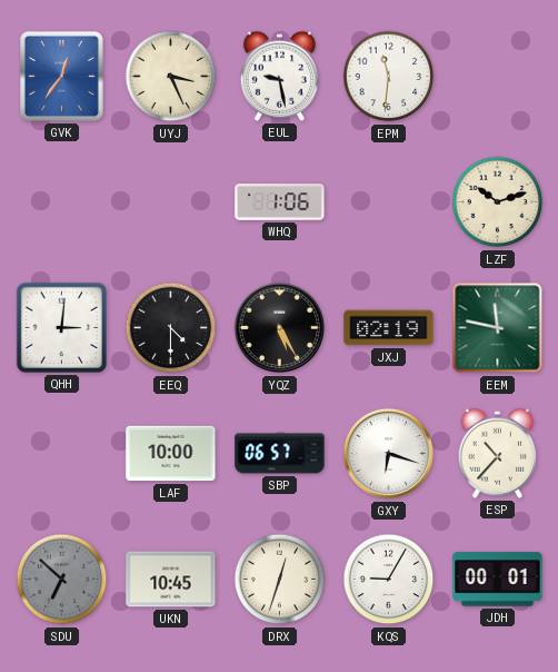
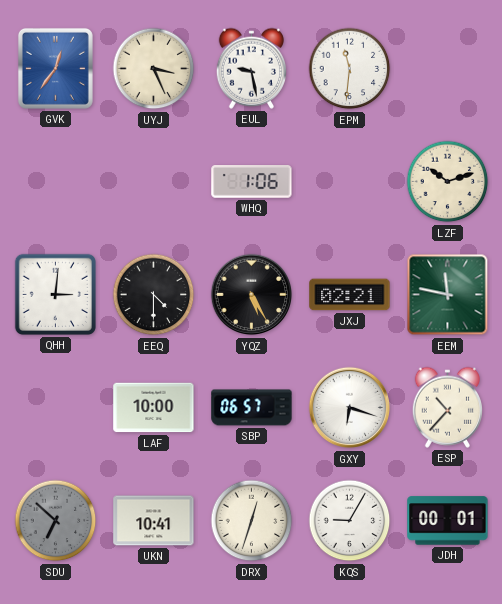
JXJ: 02:19 -> 02:21 (350, 295)
UKN: 10:45 -> 10:41 (154, 521)
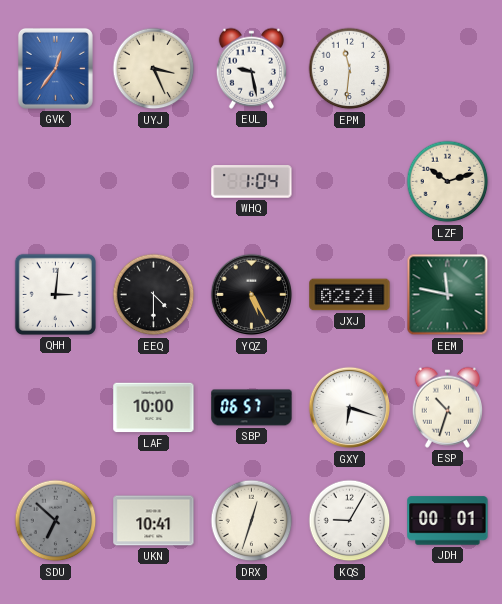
WHQ: 1:06 -> 1:04 (252, 182)
ESP: 10:37 -> 10:33 (447, 407)
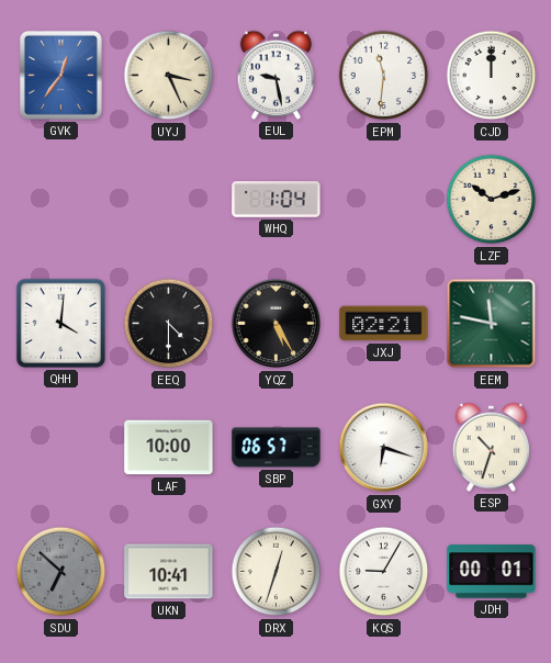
CJD: none -> 12:00 (492, 76)
QHH: 3:01 -> 4:01 (60, 323)
